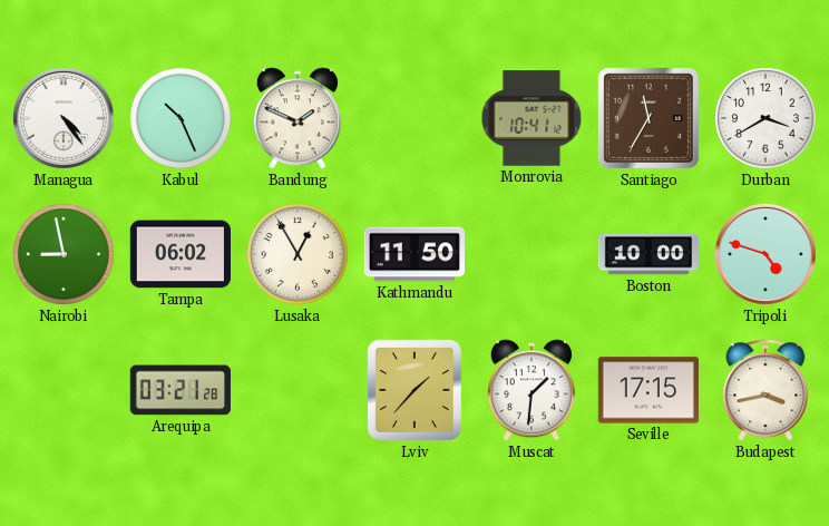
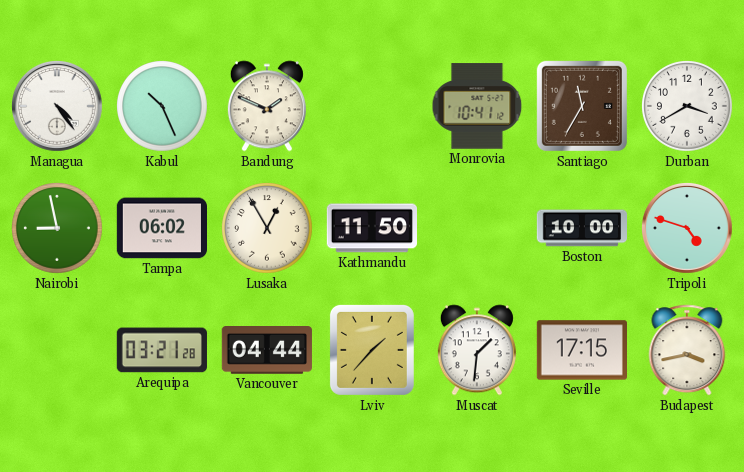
Vancouver: none -> 04:44 (267, 351)
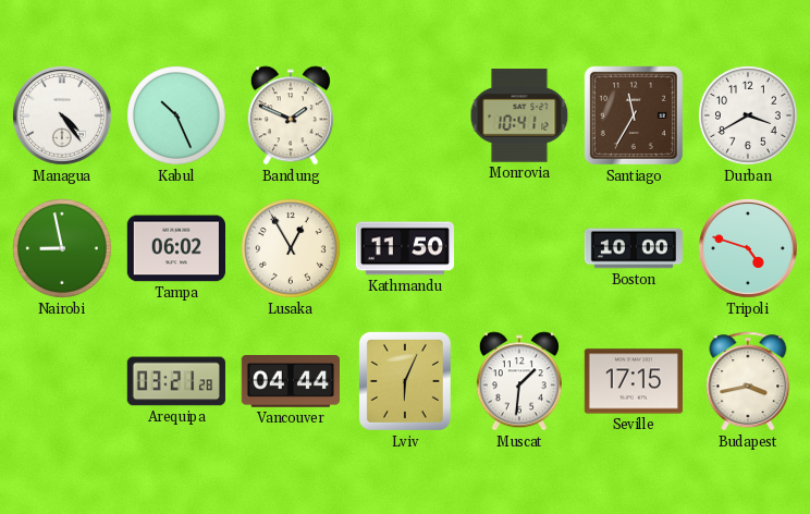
Lviv: 1:37 -> 6:04 (405, 381)
